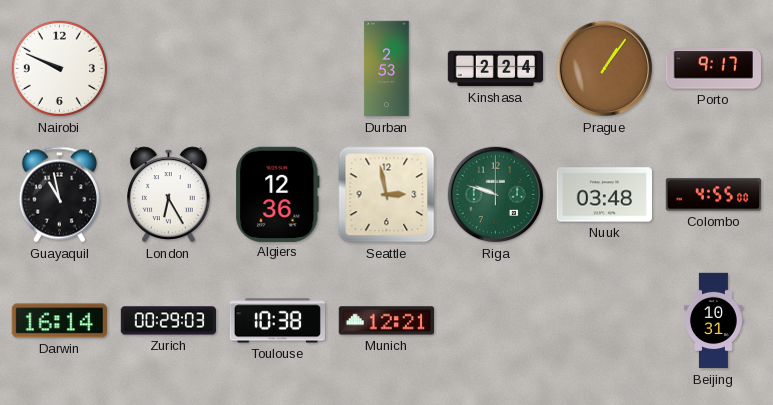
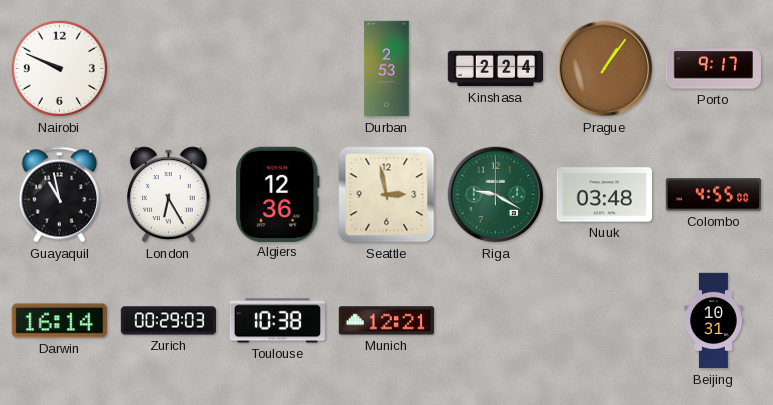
Riga: 9:48 -> 9:20 (496, 195)
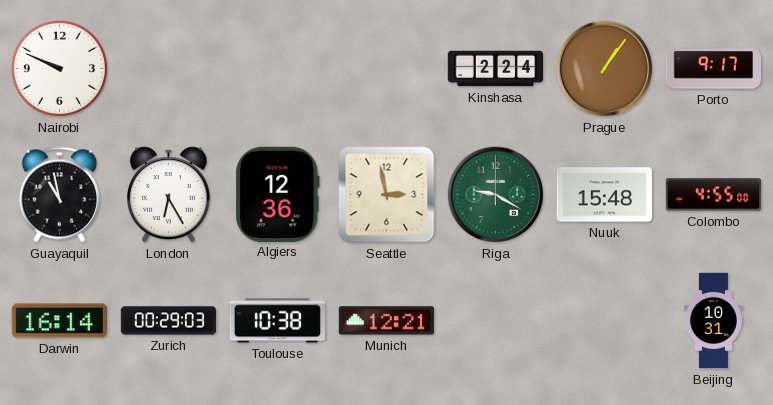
Durban: 2:53 -> none (387, 69)
Nuuk: 03:48 -> 15:48 (604, 195)
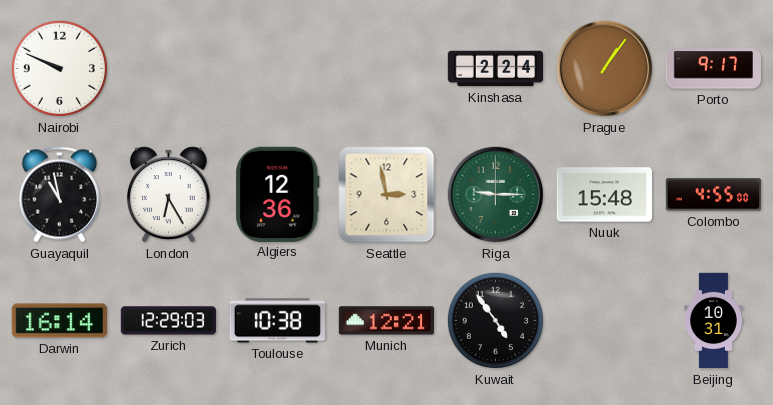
Riga: 9:20 -> 9:15 (496, 195)
Zurich: 00:29 -> 12:29 (169, 321)
Kuwait: none -> 4:54 (495, 320)
